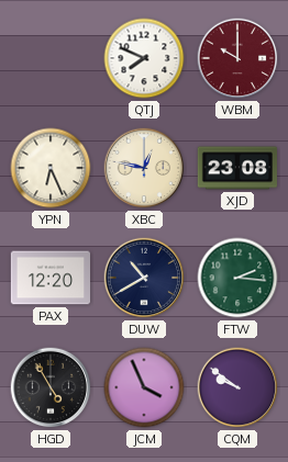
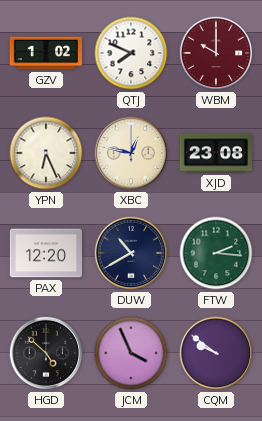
GZV: none -> 1:02 (45, 53)
HGD: 4:55 -> 4:52 (46, 353)
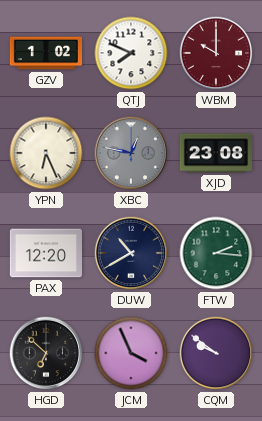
XBC dial: cream -> grey (131, 153)
HGD: 4:52 -> 6:52 (46, 353)
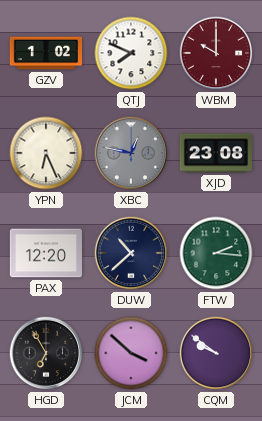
DUW: 10:40 -> 10:38 (131, 253)
HGD: 6:52 -> 6:55 (46, 353)
JCM: 3:56 -> 3:52 (131, 353)
